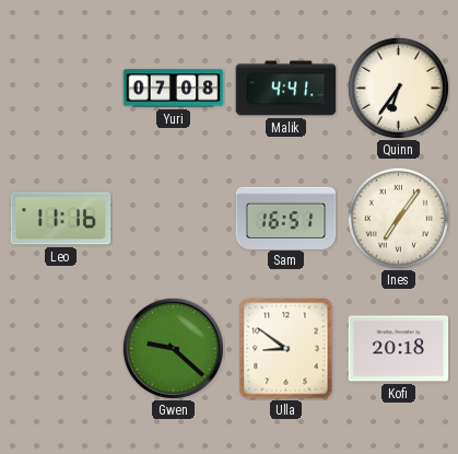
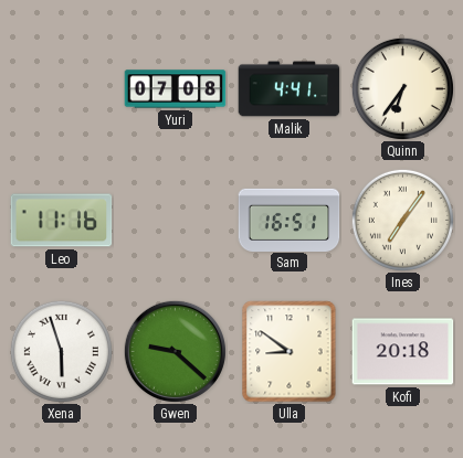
Xena: none -> 5:57 (61, 351)
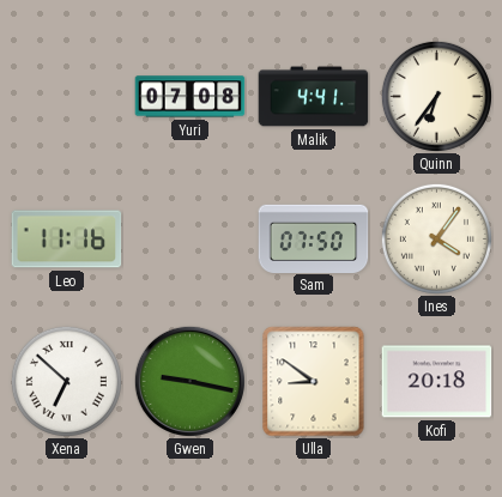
Sam: 16:51 -> 07:50 (314, 238)
Ines: 7:06 -> 4:06 (436, 238)
Xena: 5:57 -> 6:52 (66, 381)
Gwen: 9:22 -> 9:17 (189, 381)
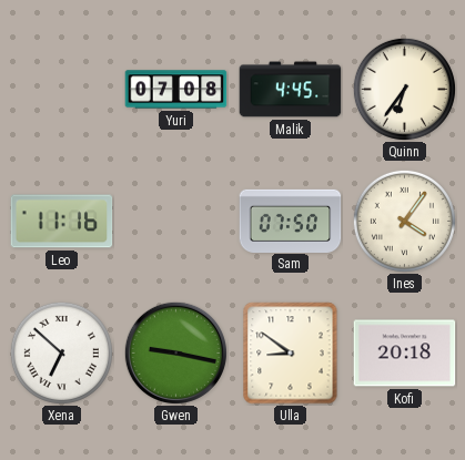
Malik: 4:41 -> 4:45 (291, 90)
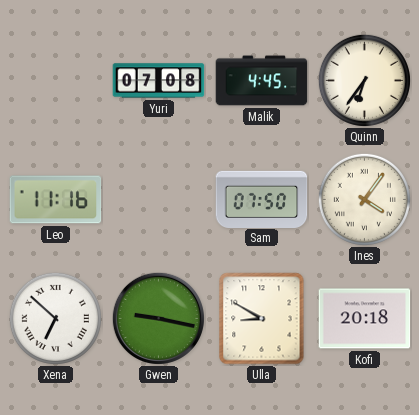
Ulla: 8:51 -> 8:50 (262, 319)
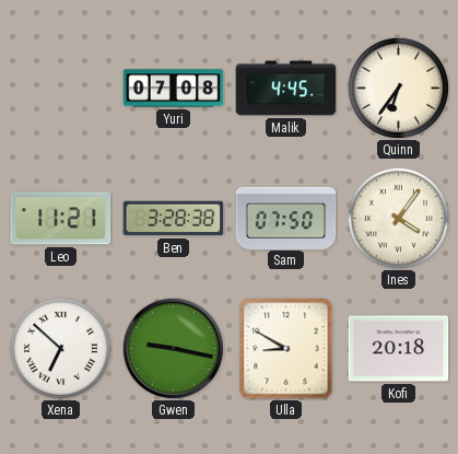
Leo: 11:16 -> 11:21 (61, 219)
Ben: none -> 3:28 (174, 219)
